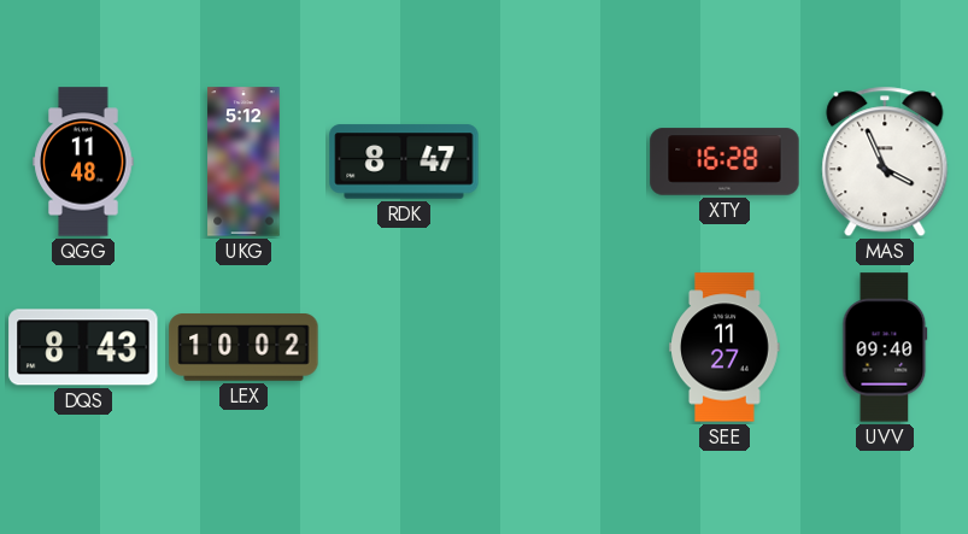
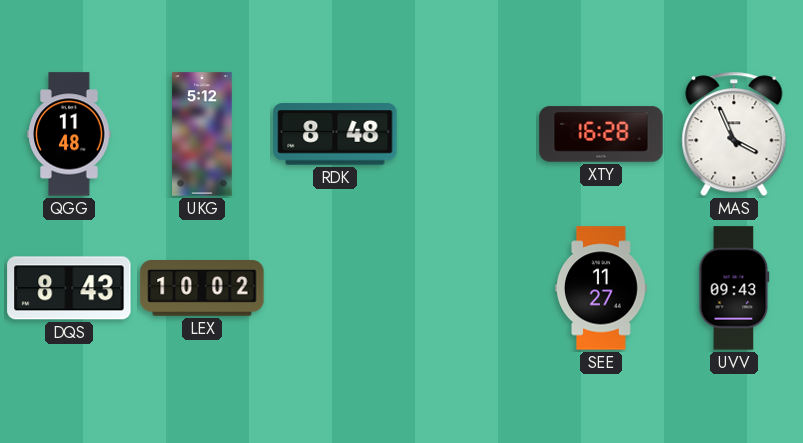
RDK: 8:47 -> 8:48 (335, 134)
UVV: 09:40 -> 09:43 (734, 288)
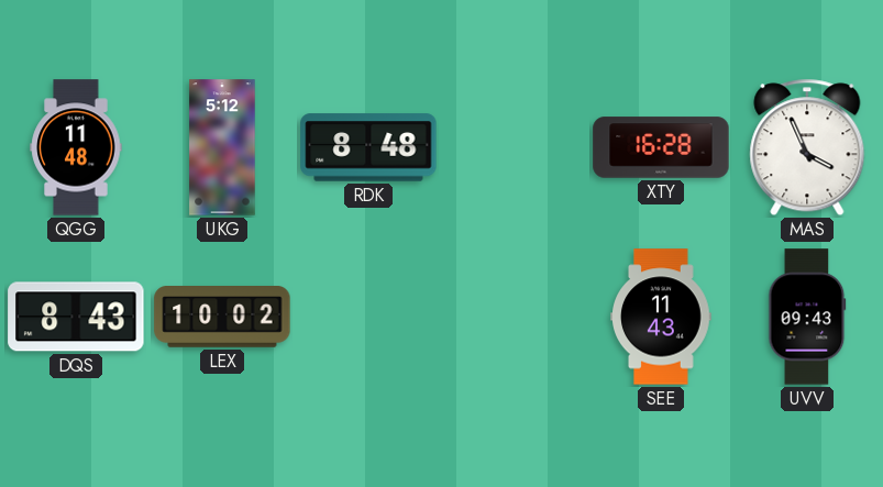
SEE: 11:27 -> 11:43 (661, 317)
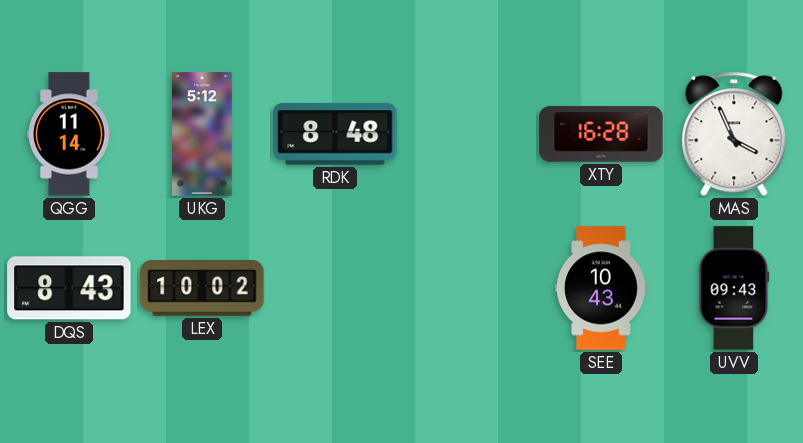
QGG: 11:48 -> 11:14 (69, 134)
SEE: 11:43 -> 10:43 (601, 288)
